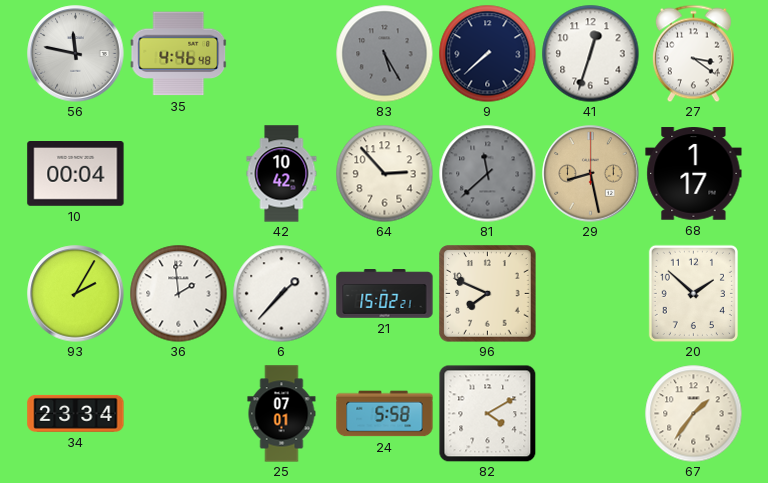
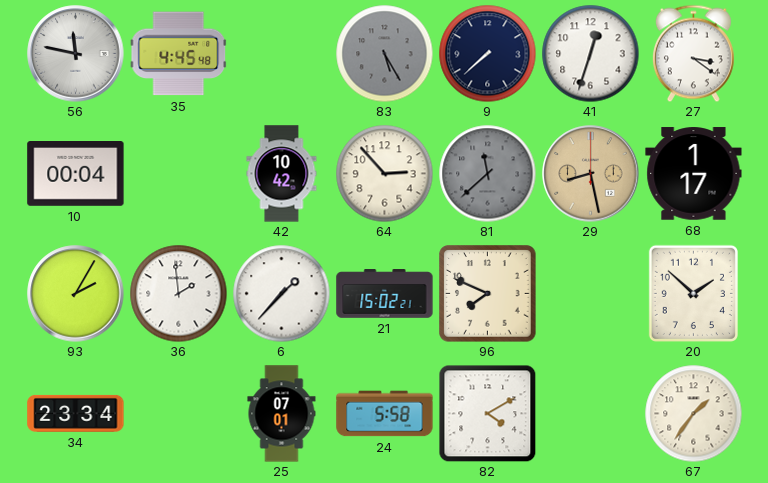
35: 4:46 -> 4:45 (178, 54)
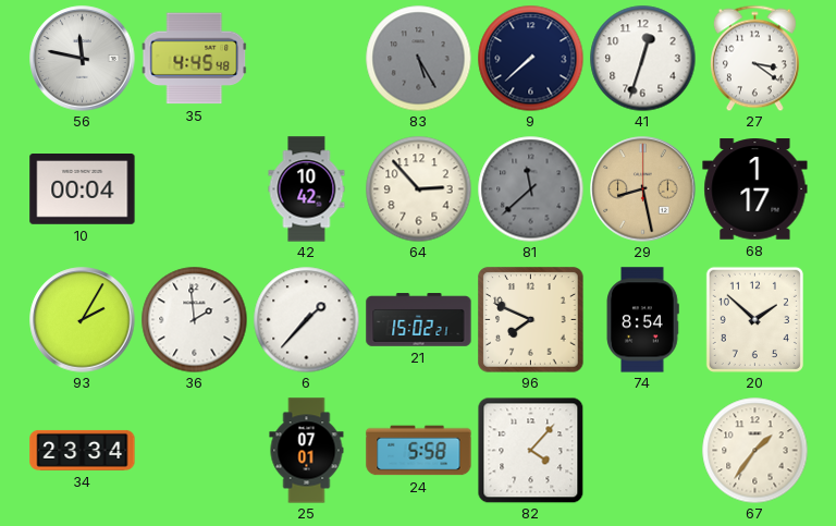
74: none -> 8:54 (642, 320)
82: 4:10 -> 4:07 (530, 450)
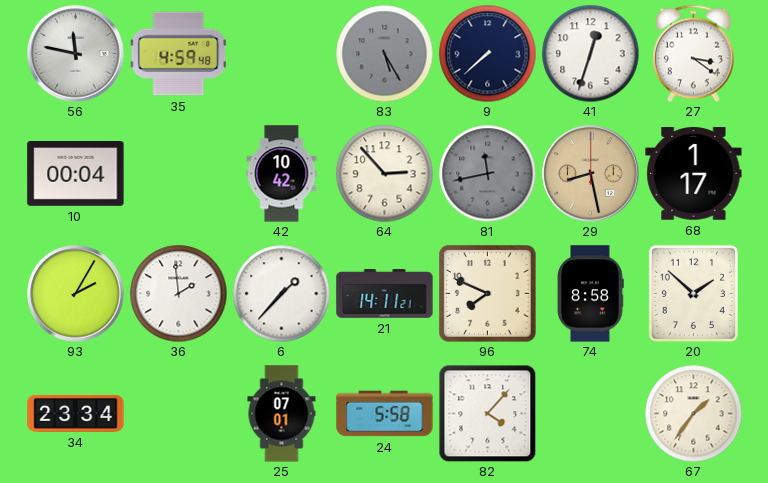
35: 4:45 -> 4:59 (178, 54)
81: 11:38 -> 11:43 (487, 173)
21: 15:02 -> 14:11 (385, 294)
74: 8:54 -> 8:58 (590, 294)
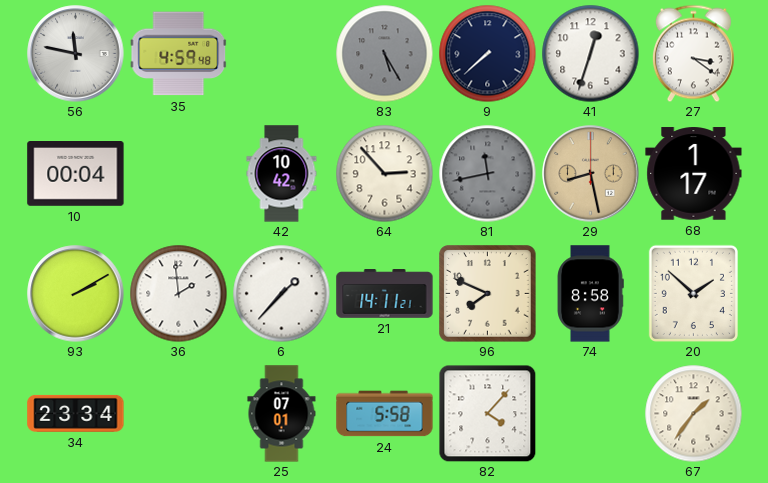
93: 2:05 -> 2:10 (76, 294)
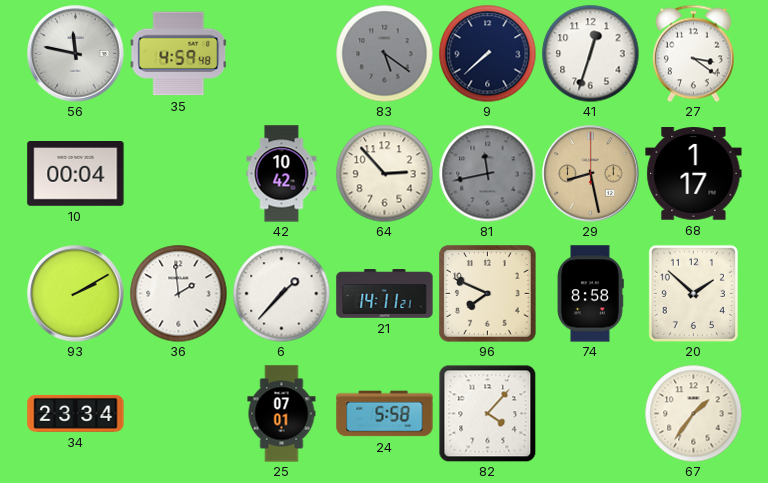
83: 5:25 -> 5:21 (384, 53)
